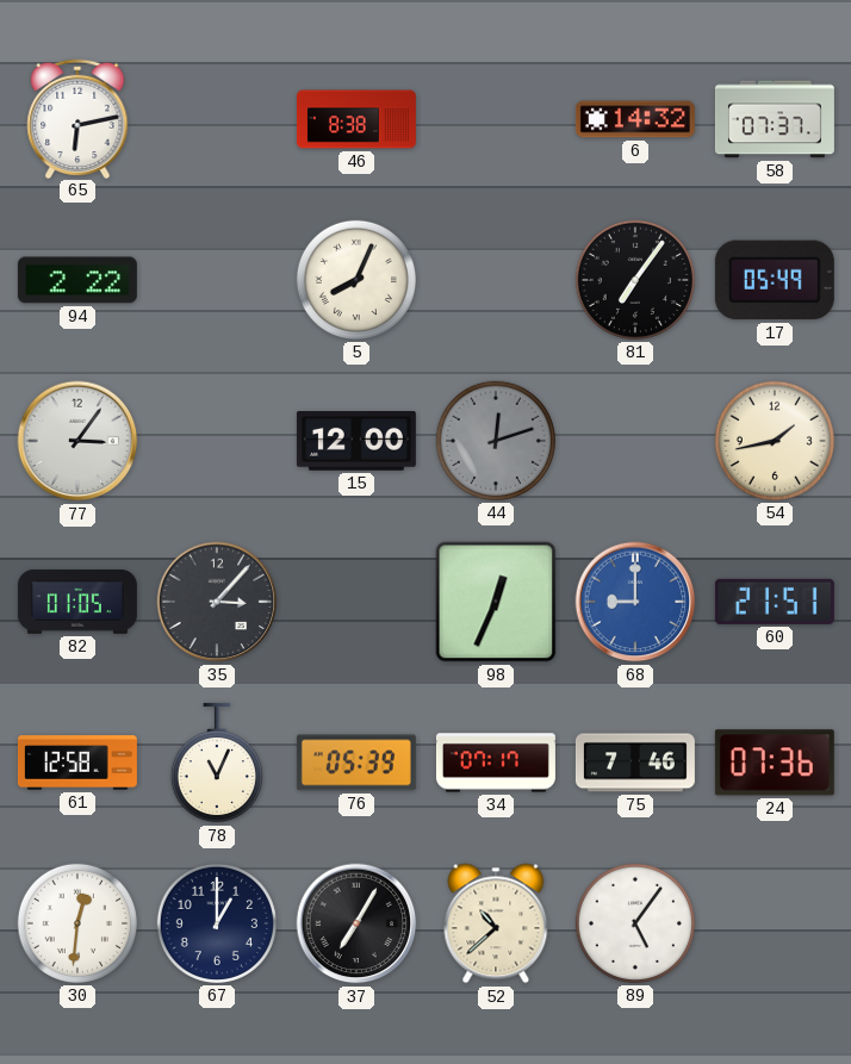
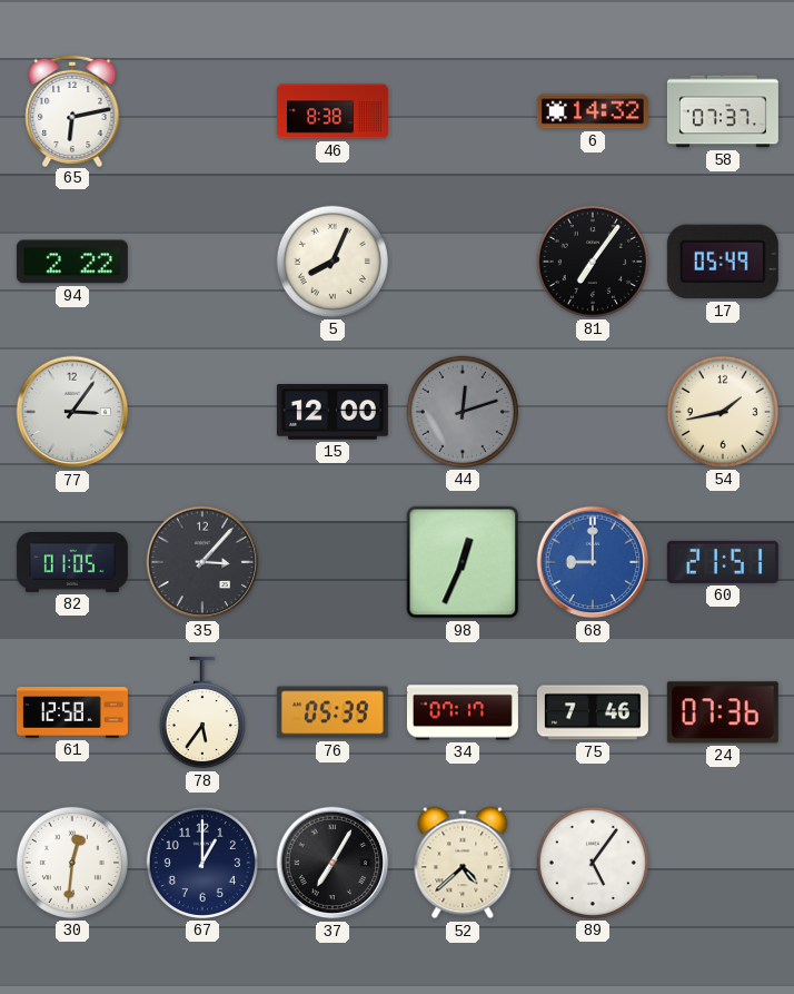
78: 11:04 -> 5:36 (202, 712)
52: 10:38 -> 4:38 (463, 863)
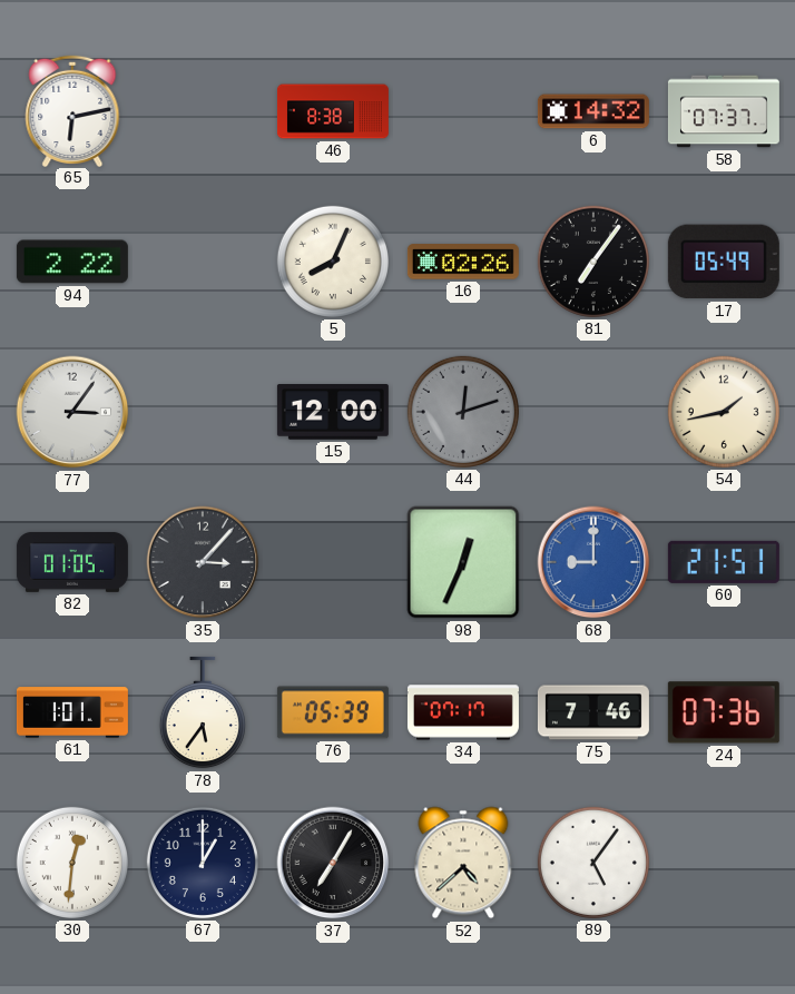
16: none -> 02:26 (463, 262)
61: 12:58 -> 1:01 (72, 712)
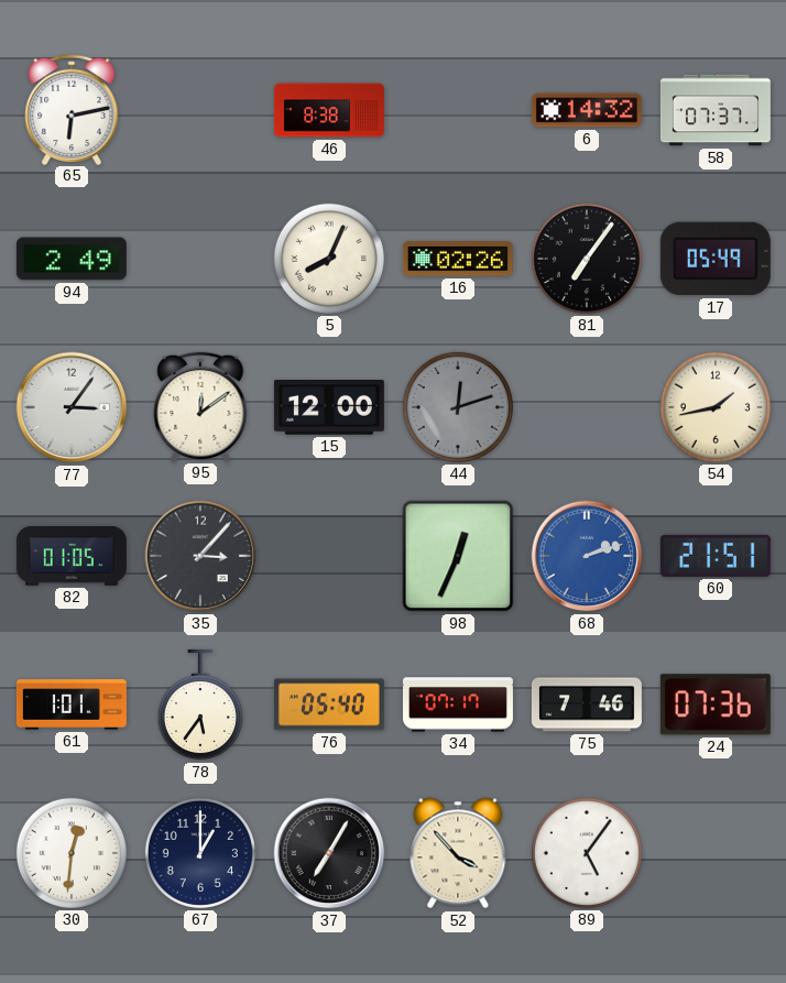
94: 2:22 -> 2:49 (72, 259)
95: none -> 12:09 (200, 406)
68: 9:00 -> 2:12 (587, 556)
76: 05:39 -> 05:40 (329, 705)
52: 4:38 -> 3:53 (458, 853)
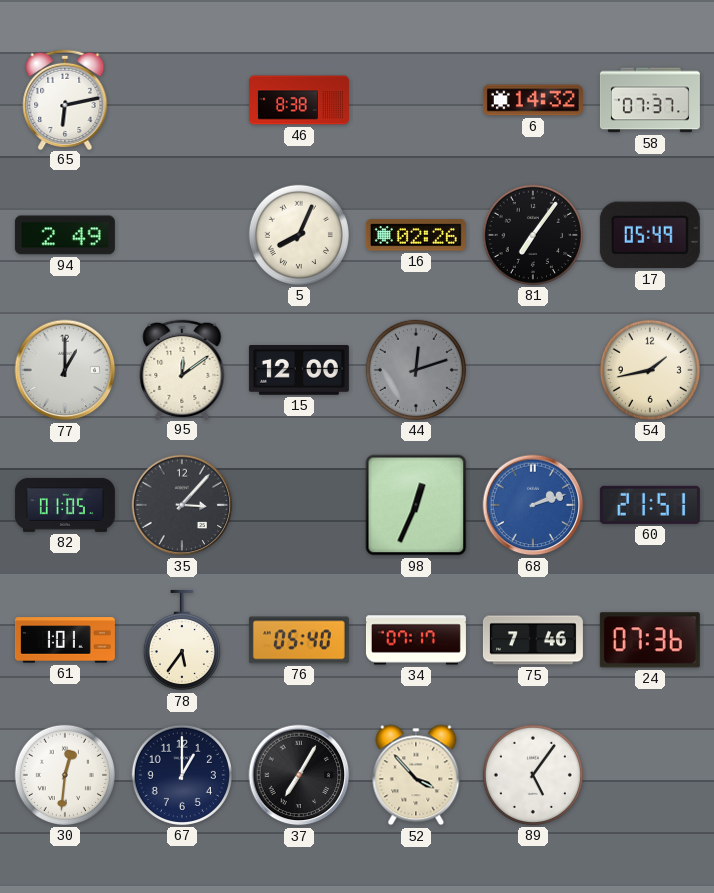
77: 3:06 -> 1:00 (65, 370)
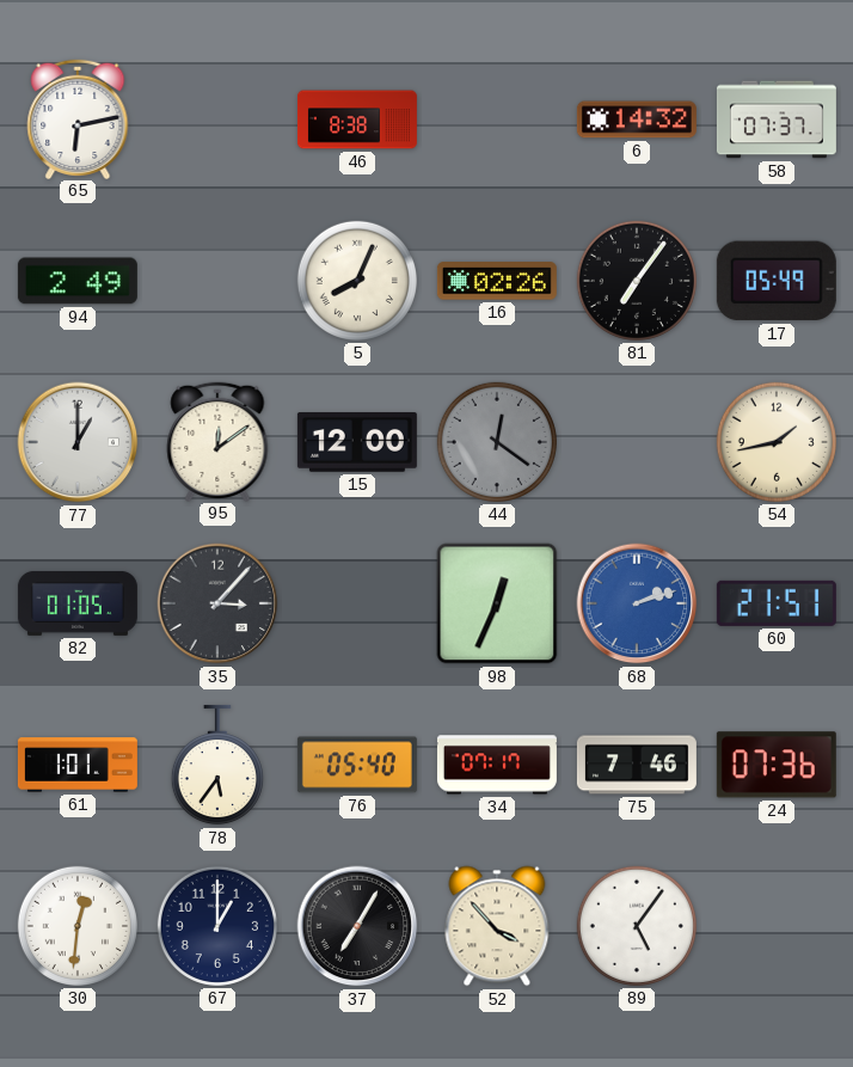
44: 12:12 -> 12:21 (497, 442)
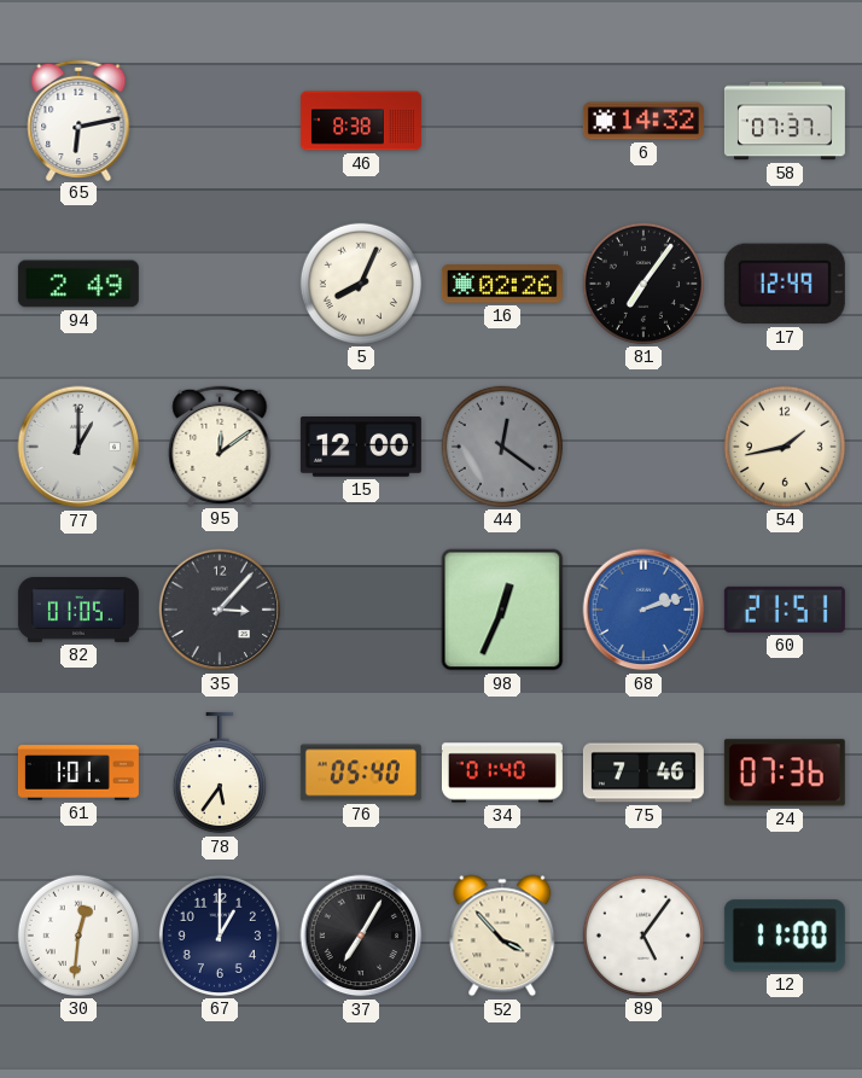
17: 05:49 -> 12:49 (785, 284)
34: 07:17 -> 01:40 (502, 773)
12: none -> 11:00 (785, 936)
